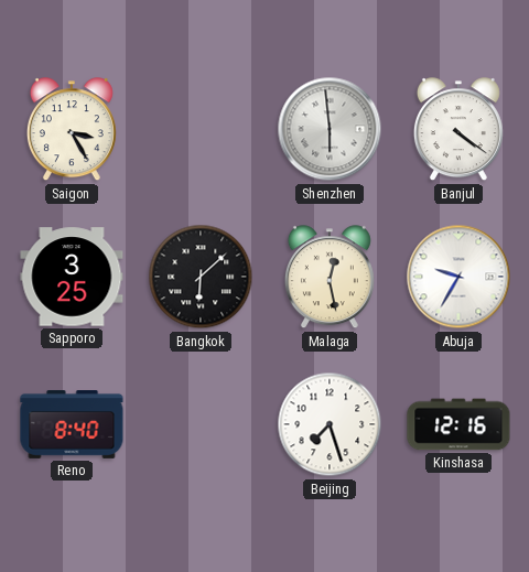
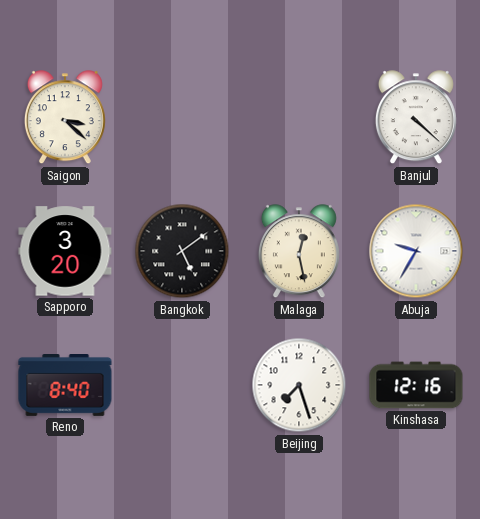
Saigon: 3:25 -> 3:22 (65, 118)
Shenzhen: 5:59 -> none (330, 129)
Banjul: 4:21 -> 4:22 (416, 118)
Sapporo: 3:25 -> 3:20 (65, 251)
Bangkok: 6:08 -> 5:09 (182, 251)
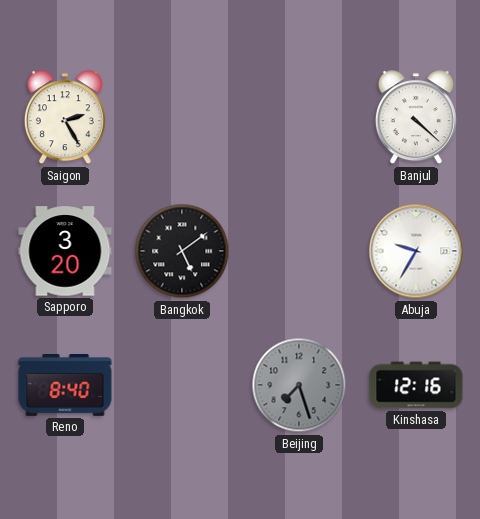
Saigon: 3:22 -> 2:25 (65, 118)
Malaga: 12:28 -> none (299, 252)
Beijing dial: white -> grey (299, 385)
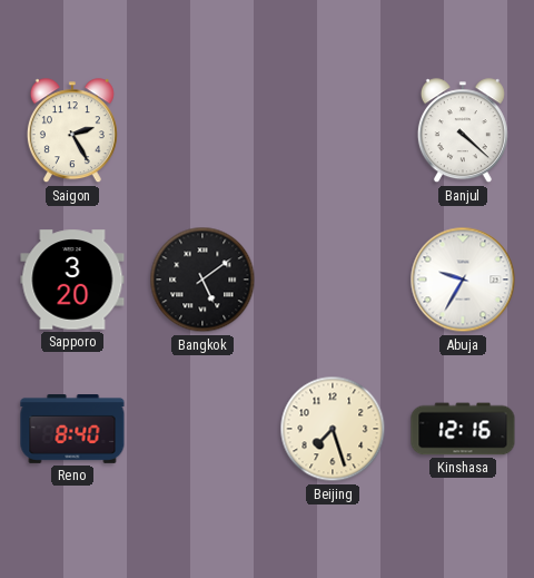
Beijing dial: grey -> cream (333, 429)
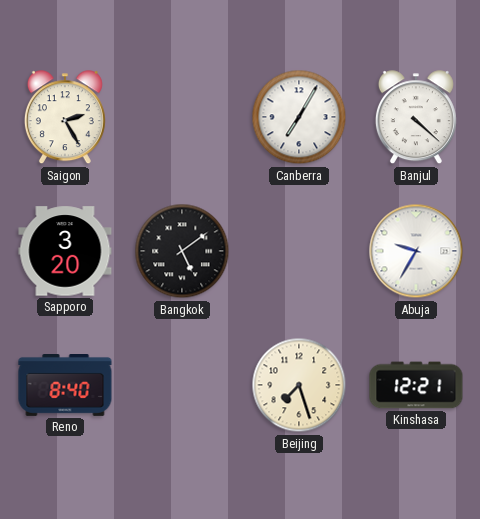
Canberra: none -> 7:05 (299, 117)
Kinshasa: 12:16 -> 12:21 (416, 385)
